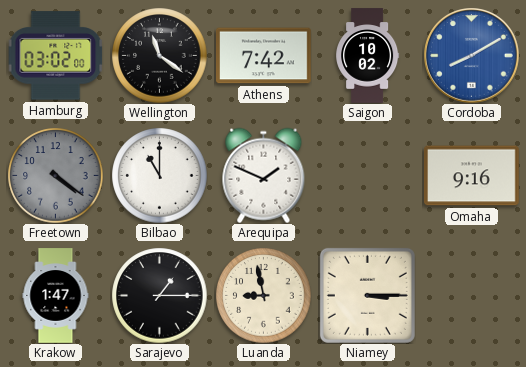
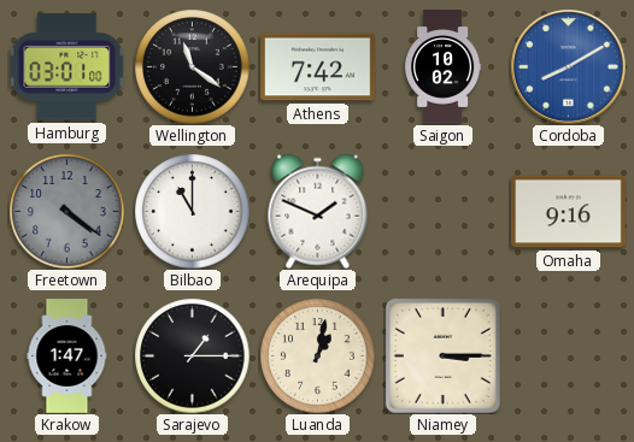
Hamburg: 03:02 -> 03:01 (66, 67)
Luanda: 8:58 -> 1:02 (317, 355)
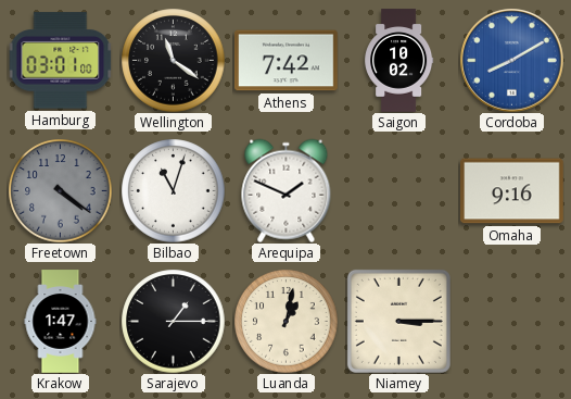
Bilbao: 11:00 -> 11:03 (173, 190)
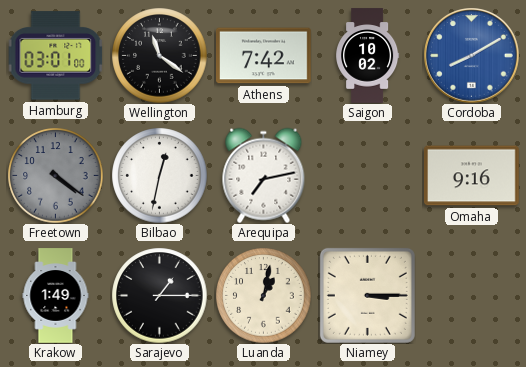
Bilbao: 11:03 -> 12:32 (159, 175)
Arequipa: 1:49 -> 7:13 (264, 175)
Krakow: 1:47 -> 1:49 (56, 296)
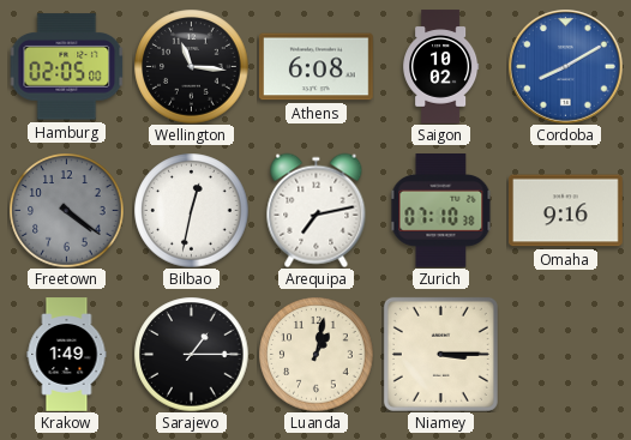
Hamburg: 03:01 -> 02:05 (66, 67)
Wellington: 11:21 -> 11:16 (191, 66)
Athens: 7:42 -> 6:08 (317, 67)
Zurich: none -> 07:10 (441, 211)
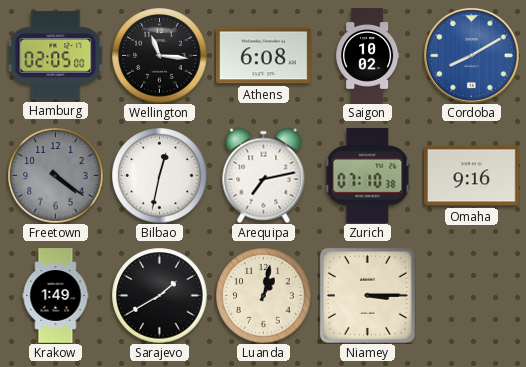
Sarajevo: 1:15 -> 1:40 (159, 295)
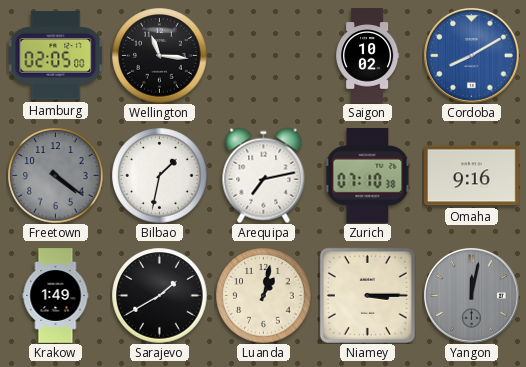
Athens: 6:08 -> none (264, 56)
Bilbao: 12:32 -> 1:32 (159, 175)
Yangon: none -> 12:02 (472, 296)
